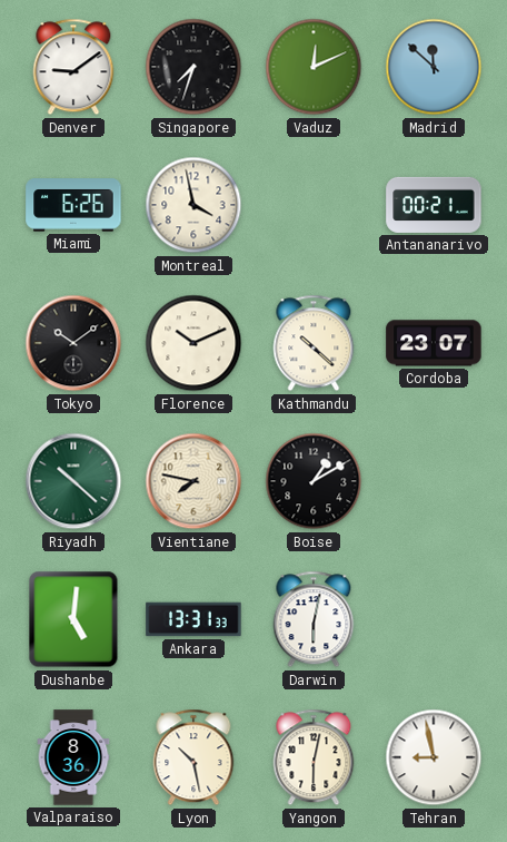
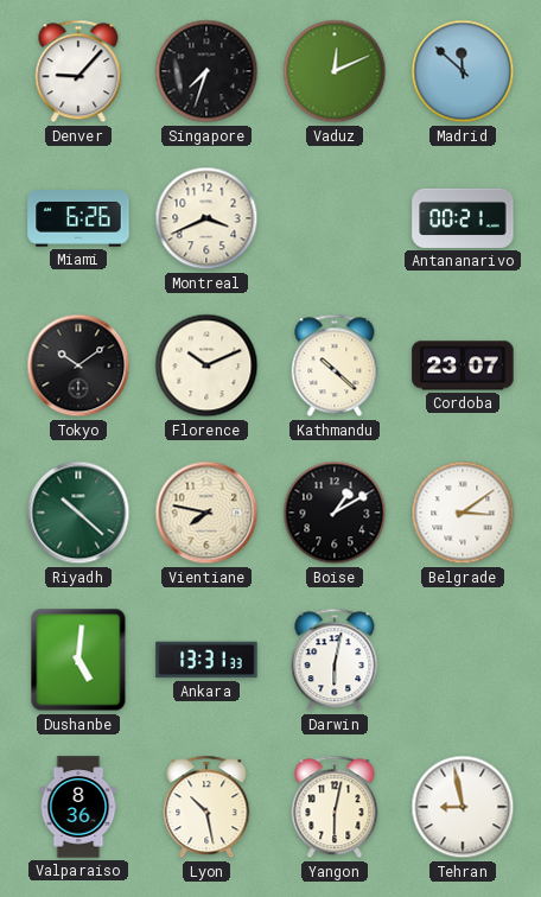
Denver: 9:09 -> 9:07 (78, 71)
Montreal: 3:58 -> 3:41 (206, 218)
Belgrade: none -> 3:09 (463, 513)
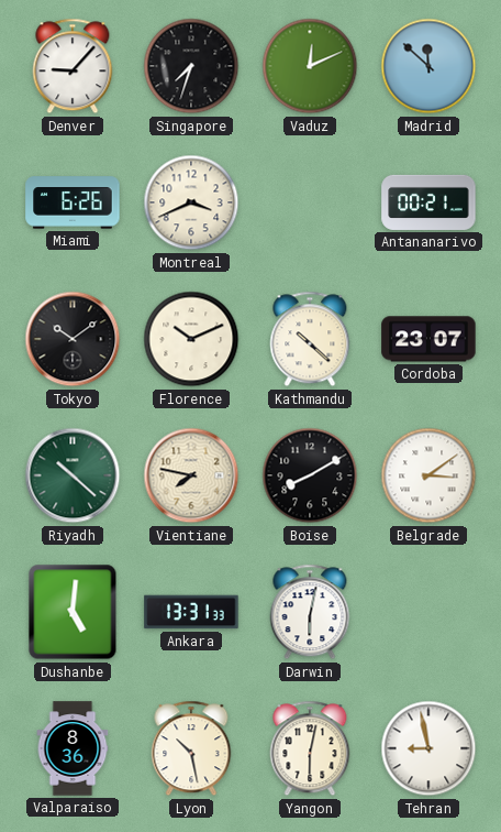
Boise: 1:10 -> 8:10 (310, 475)
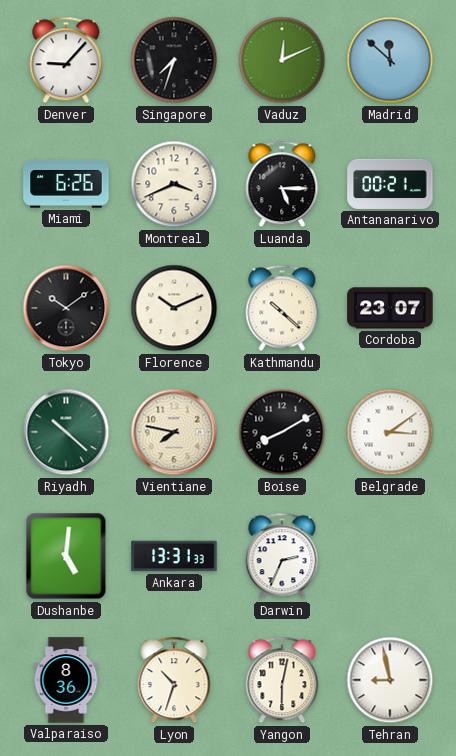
Luanda: none -> 5:15 (282, 184)
Darwin: 6:02 -> 2:34 (282, 556)
Lyon: 10:28 -> 10:33 (174, 680)
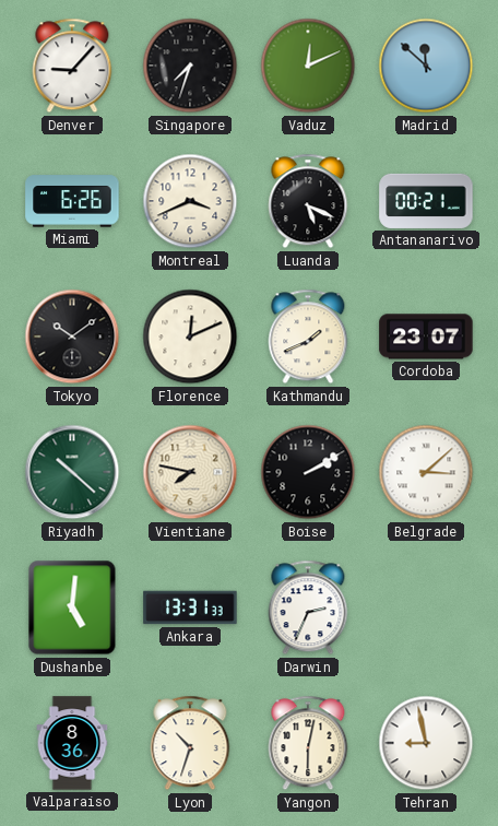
Luanda: 5:15 -> 5:19 (308, 201)
Florence: 10:11 -> 12:11 (190, 337)
Kathmandu: 10:22 -> 1:41 (308, 337)
Boise: 8:10 -> 2:10 (308, 472)
Belgrade: 3:09 -> 3:08 (426, 472)
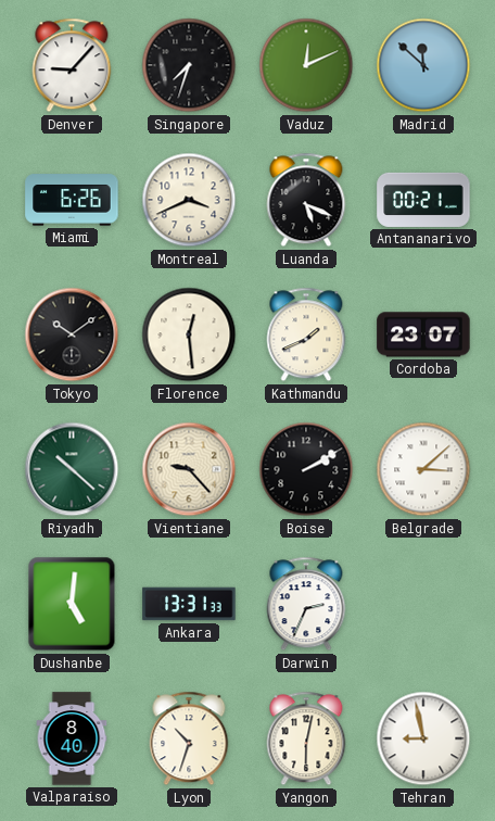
Florence: 12:11 -> 12:29 (189, 334)
Vientiane: 7:47 -> 9:23 (189, 469)
Valparaiso: 8:36 -> 8:40 (72, 738)
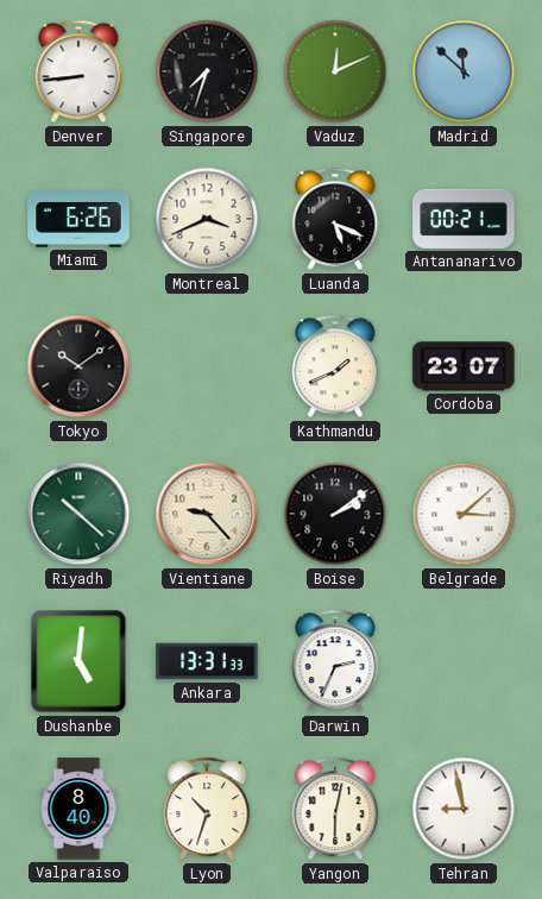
Denver: 9:07 -> 8:44 (78, 71)
Florence: 12:29 -> none (189, 334)
Boise: 2:10 -> 2:09 (335, 514)
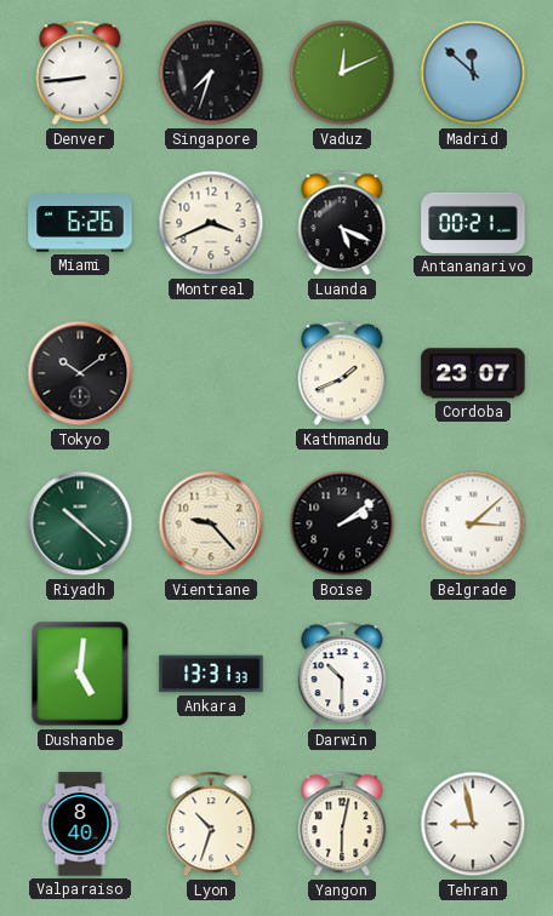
Darwin: 2:34 -> 10:30 (342, 674)
